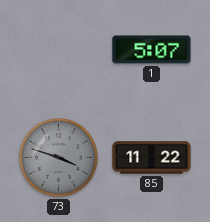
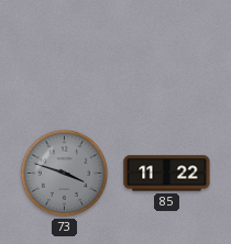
1: 5:07 -> none (152, 50)
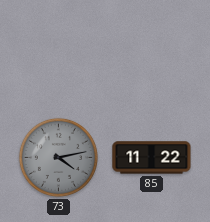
73: 3:48 -> 4:13 (58, 157)
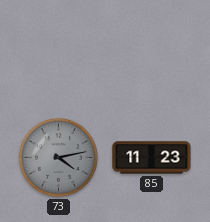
85: 11:22 -> 11:23 (152, 158)
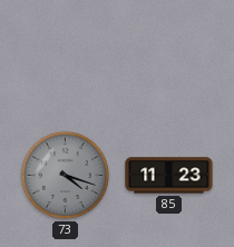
73: 4:13 -> 4:18 (65, 175)
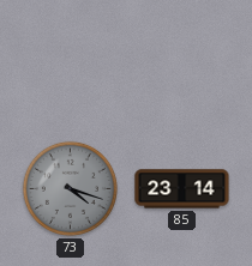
85: 11:23 -> 23:14 (182, 189)
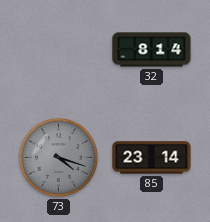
32: none -> 8:14 (152, 50)
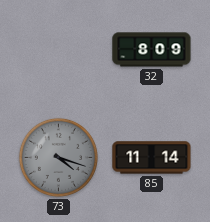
32: 8:14 -> 8:09 (152, 50)
85: 23:14 -> 11:14 (152, 158)
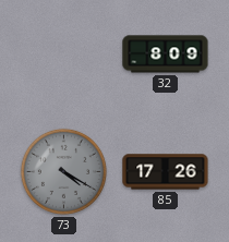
73: 4:18 -> 4:20 (63, 171)
85: 11:14 -> 17:26 (166, 172)
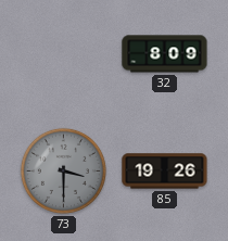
73: 4:20 -> 3:30 (63, 170)
85: 17:26 -> 19:26 (165, 172)
